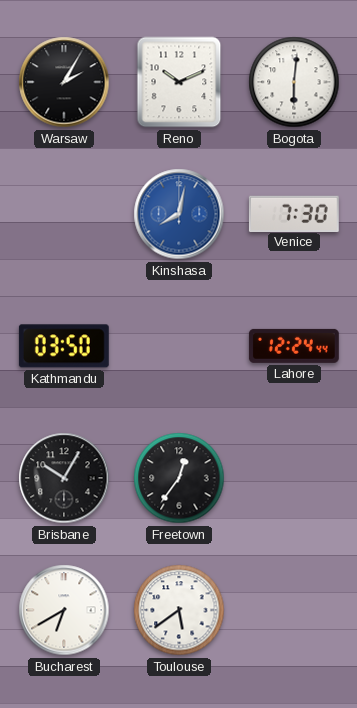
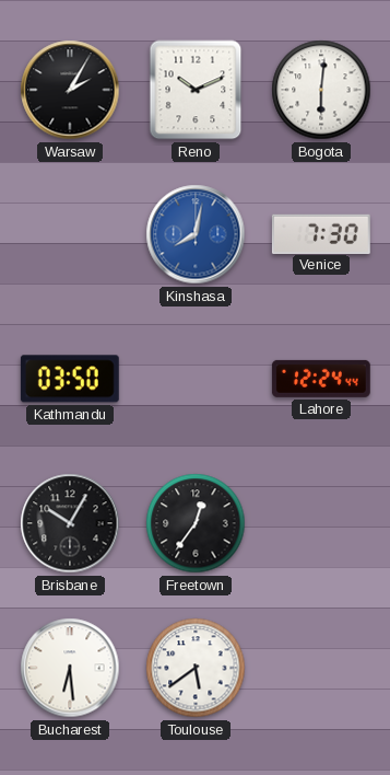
Bucharest: 6:40 -> 6:29 (70, 668)
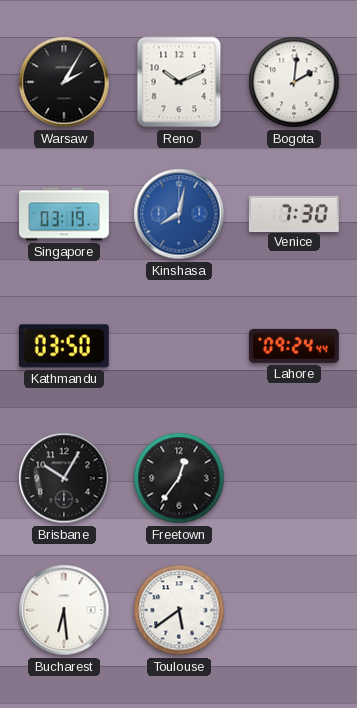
Bogota: 6:01 -> 2:01 (294, 82)
Singapore: none -> 03:19 (65, 214)
Lahore: 12:24 -> 09:24 (294, 346)
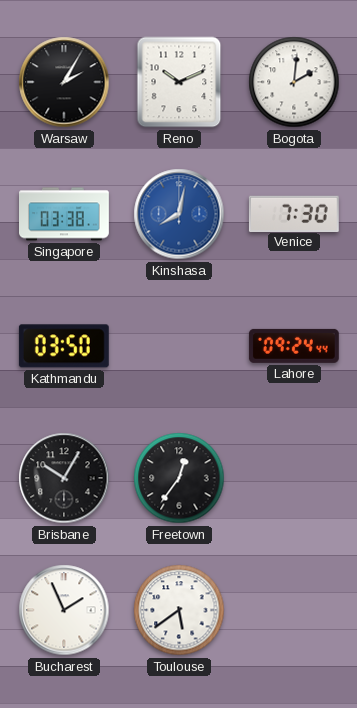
Singapore: 03:19 -> 03:38 (65, 214)
Bucharest: 6:29 -> 1:56 (64, 610)
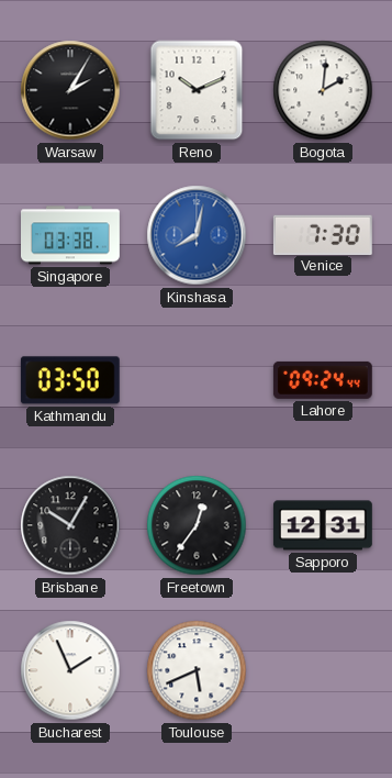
Sapporo: none -> 12:31 (323, 525)
Toulouse: 5:39 -> 5:41 (197, 670)
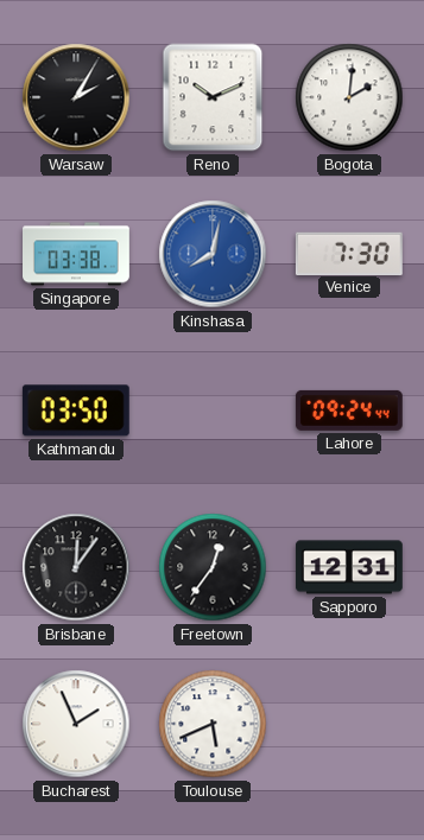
Brisbane: 10:05 -> 12:06 (76, 567)
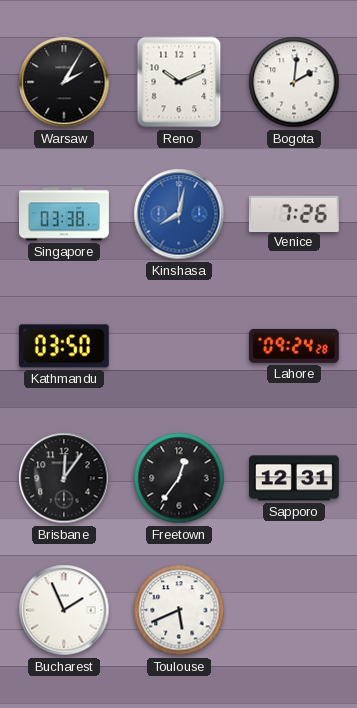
Venice: 7:30 -> 7:26 (294, 213)
Lahore: 09:24:44 -> 09:24:28 (294, 346)
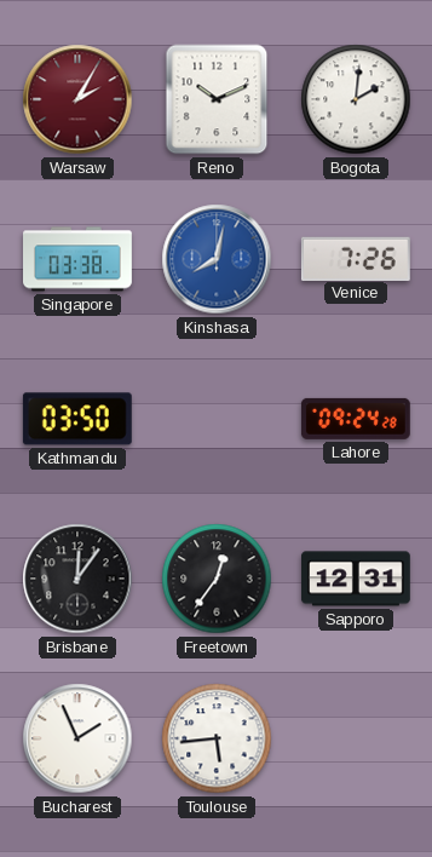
Warsaw dial: black -> burgundy (77, 99)
Toulouse: 5:41 -> 5:44 (217, 738)
